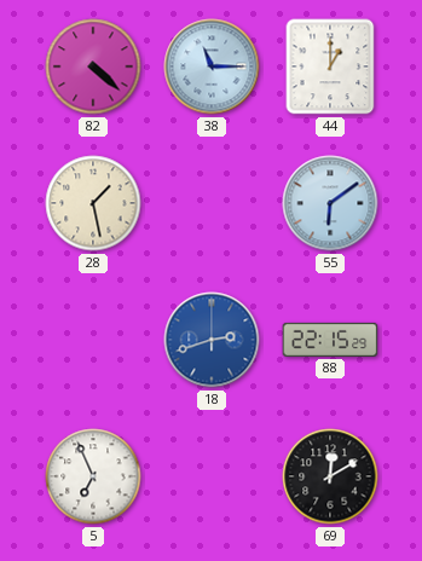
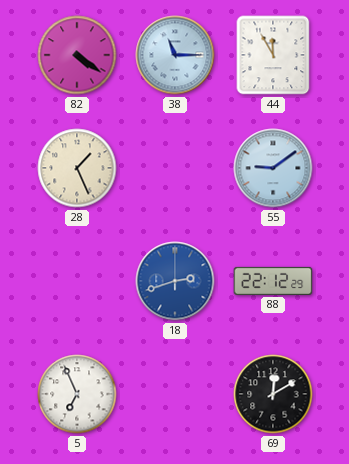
82: 4:22 -> 4:21 (77, 55)
44: 1:00 -> 11:55 (273, 55)
28: 1:28 -> 1:26 (77, 168)
55: 6:09 -> 9:09 (273, 168)
88: 22:15 -> 22:12 (273, 281)
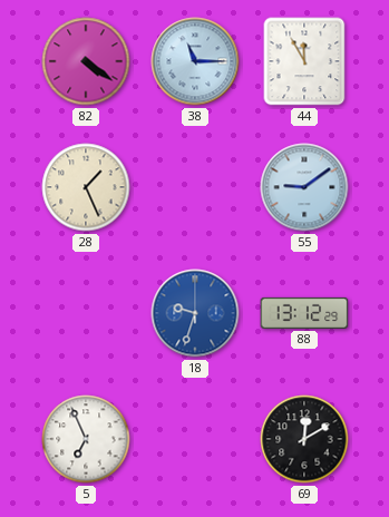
18: 2:42 -> 9:33 (195, 313)
88: 22:12 -> 13:12 (304, 313)
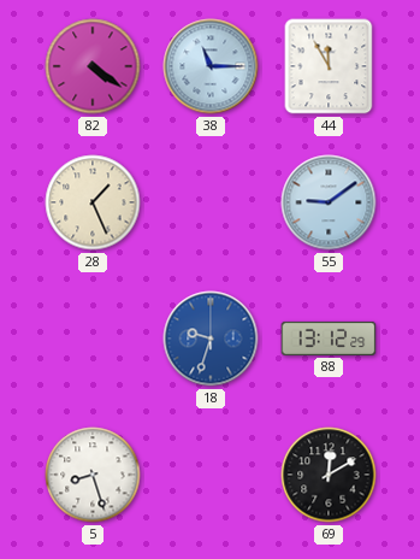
5: 6:56 -> 8:27 (93, 475)
